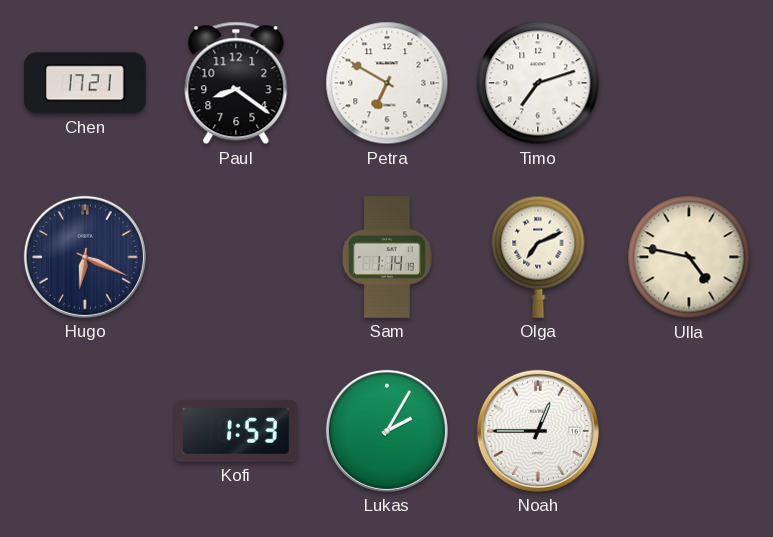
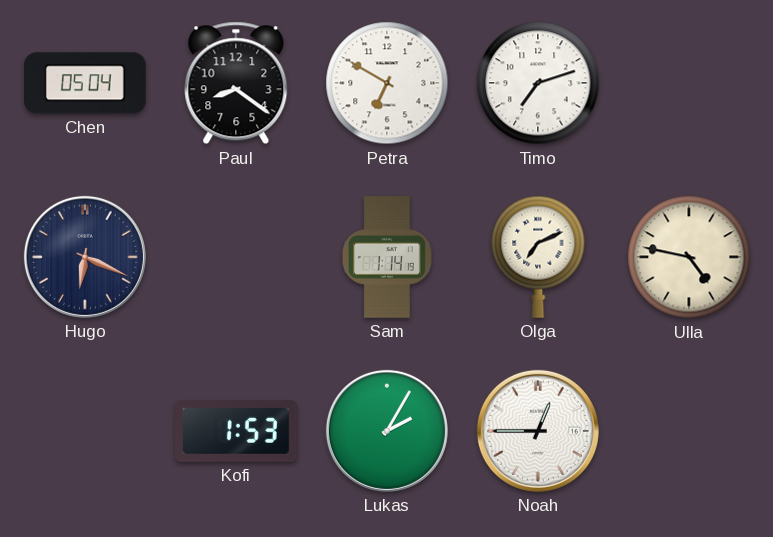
Chen: 17:21 -> 05:04 (86, 83)
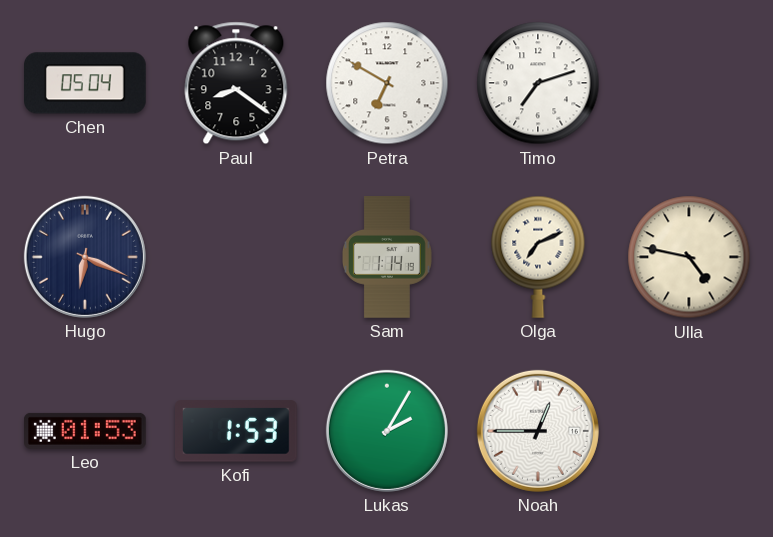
Leo: none -> 01:53 (86, 431)
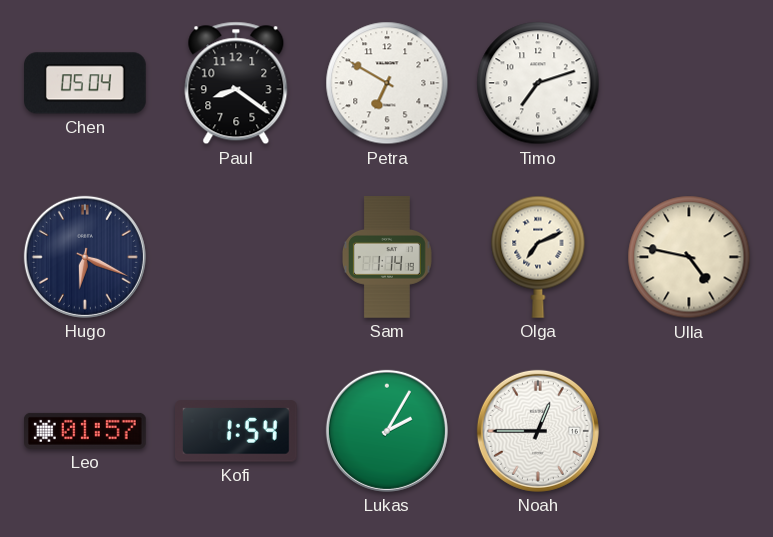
Leo: 01:53 -> 01:57 (86, 431)
Kofi: 1:53 -> 1:54 (237, 431)
